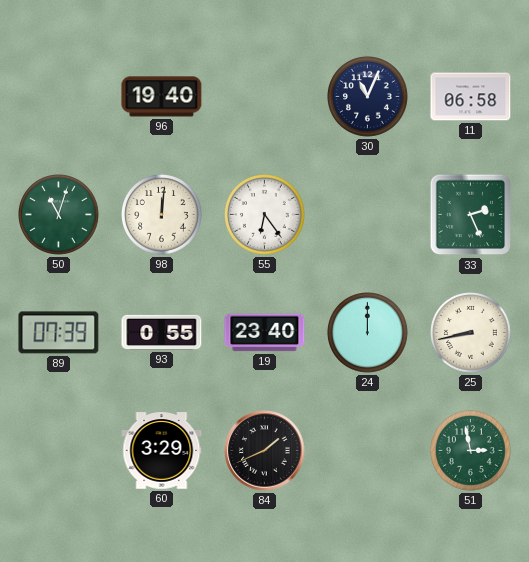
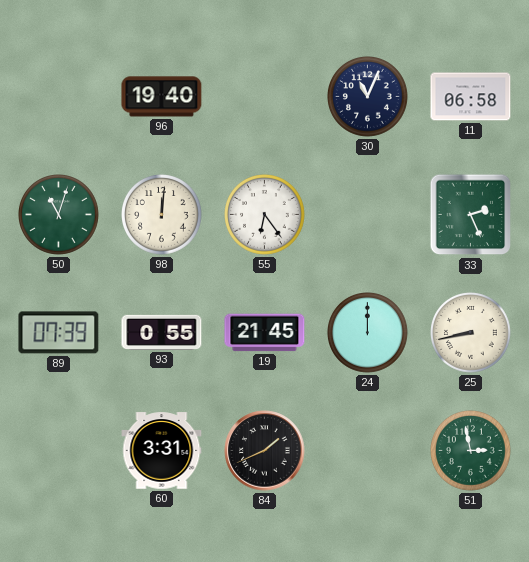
19: 23:40 -> 21:45 (265, 333)
60: 3:29 -> 3:31 (162, 451)
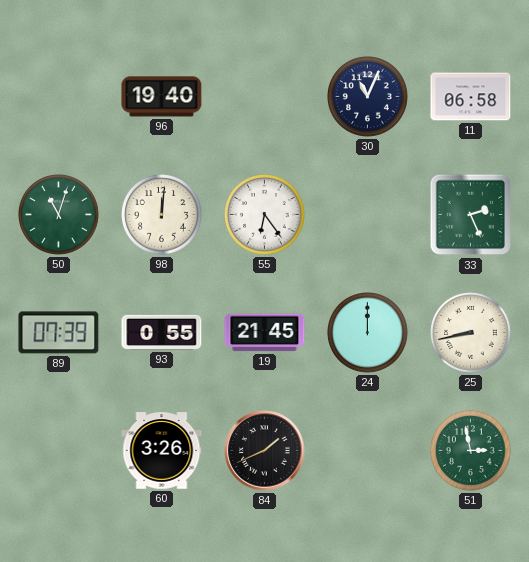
60: 3:31 -> 3:26 (162, 451)
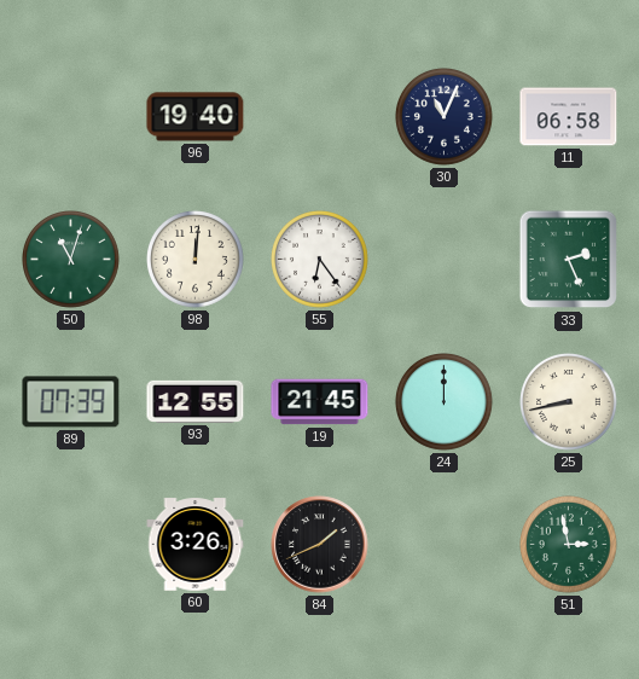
93: 0:55 -> 12:55 (196, 401)
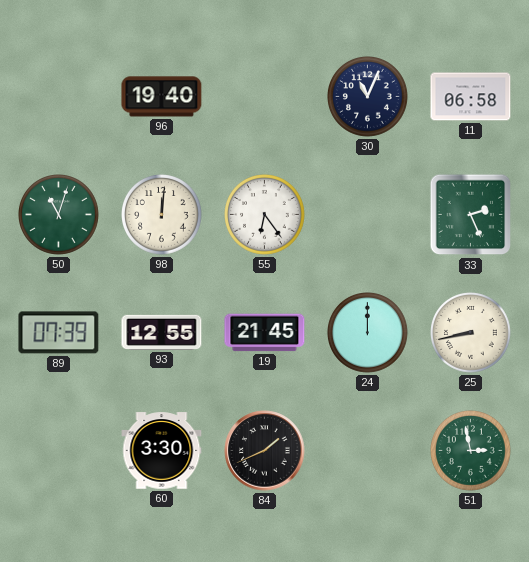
60: 3:26 -> 3:30 (162, 451)
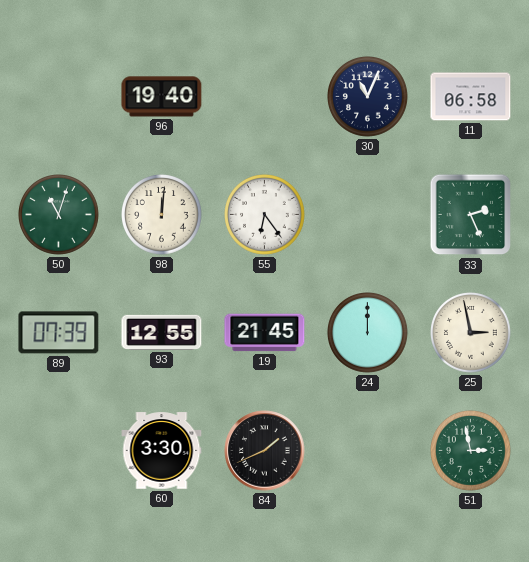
25: 8:43 -> 2:58 (471, 333)
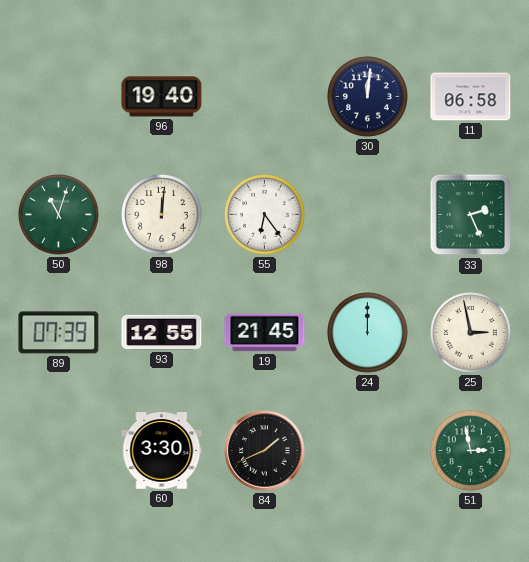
30: 11:04 -> 12:01 (368, 97)
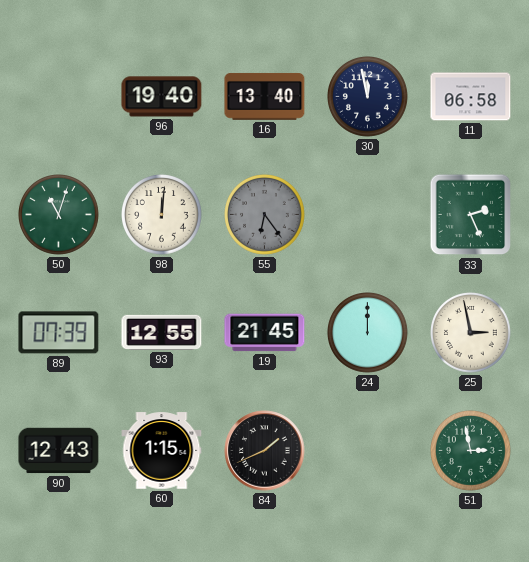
16: none -> 13:40 (265, 96)
30: 12:01 -> 11:58 (368, 97)
55 dial: white -> grey (265, 215)
90: none -> 12:43 (59, 451)
60: 3:30 -> 1:15 (162, 451)
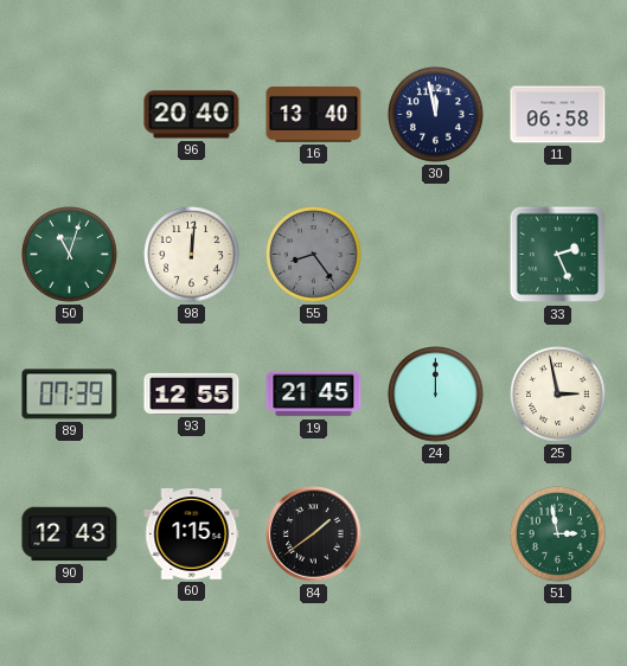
96: 19:40 -> 20:40 (192, 115)
55: 6:24 -> 8:24 (314, 255)
84: 1:41 -> 1:39 (314, 534)
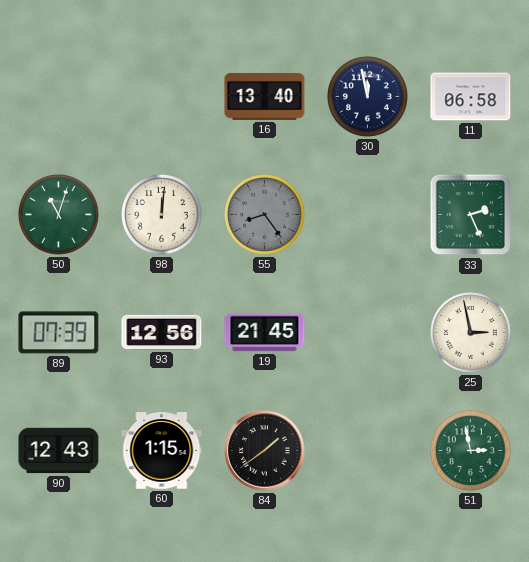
96: 20:40 -> none (192, 115)
93: 12:55 -> 12:56 (162, 332)
24: 12:00 -> none (436, 395)
